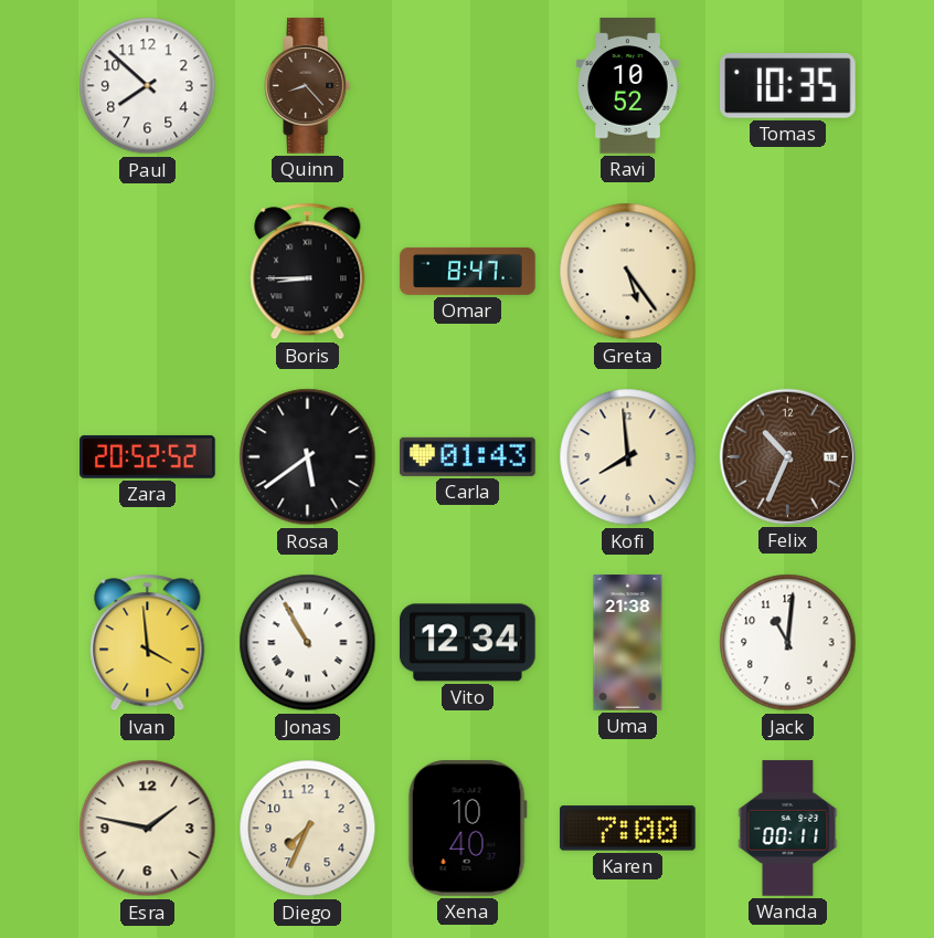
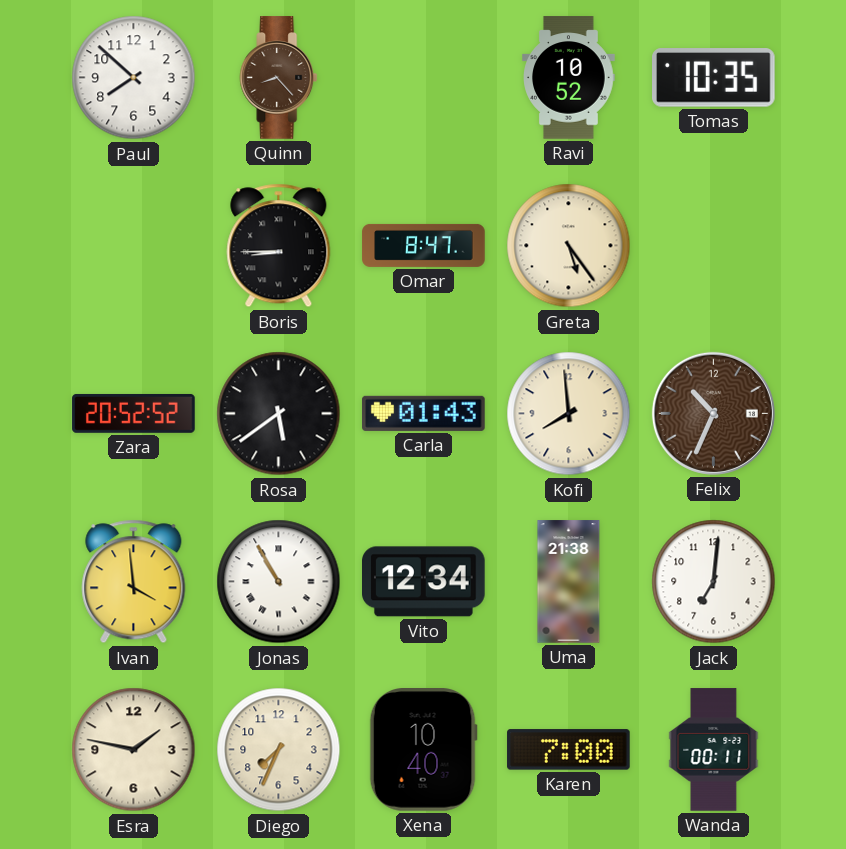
Jack: 11:01 -> 7:01 (714, 582)
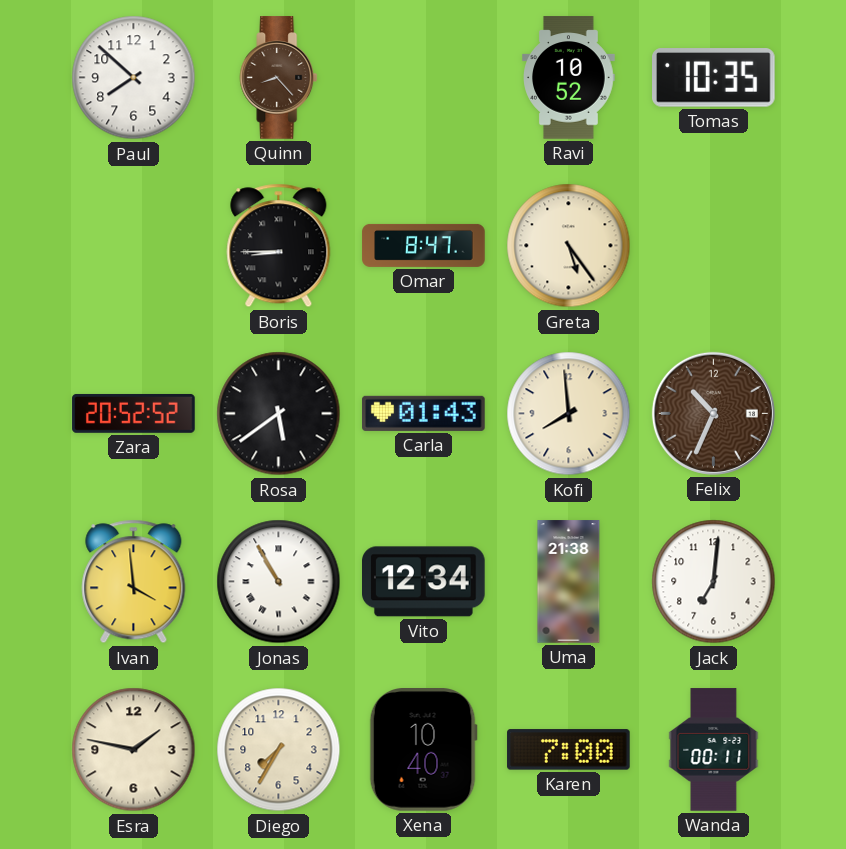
Diego: 7:34 -> 7:35 (279, 750)
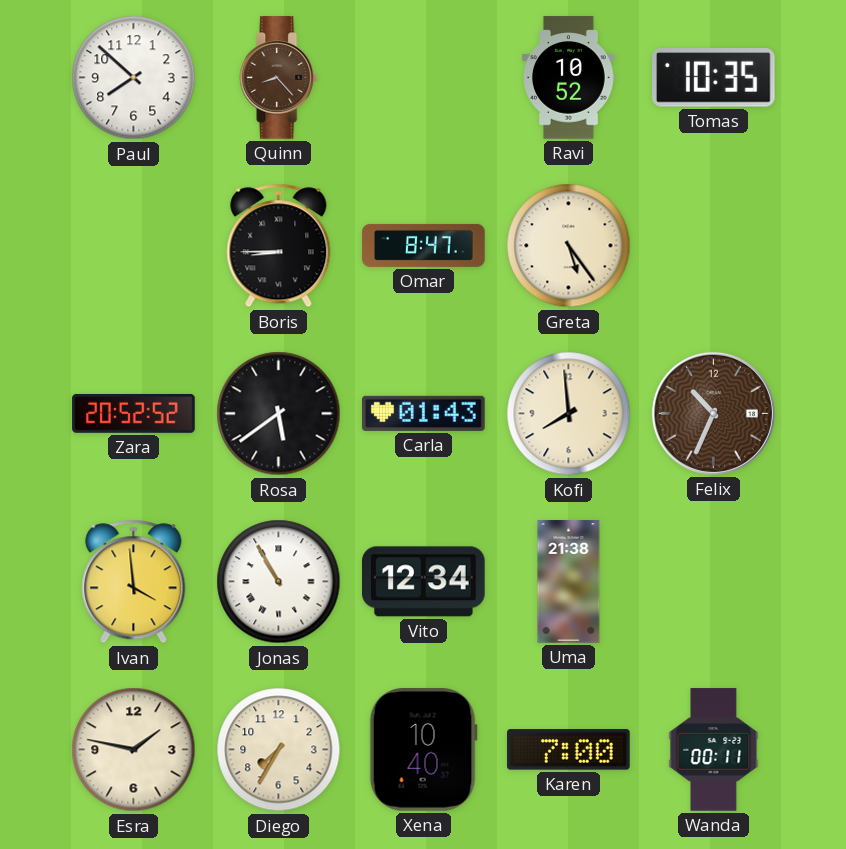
Jack: 7:01 -> none (714, 582)
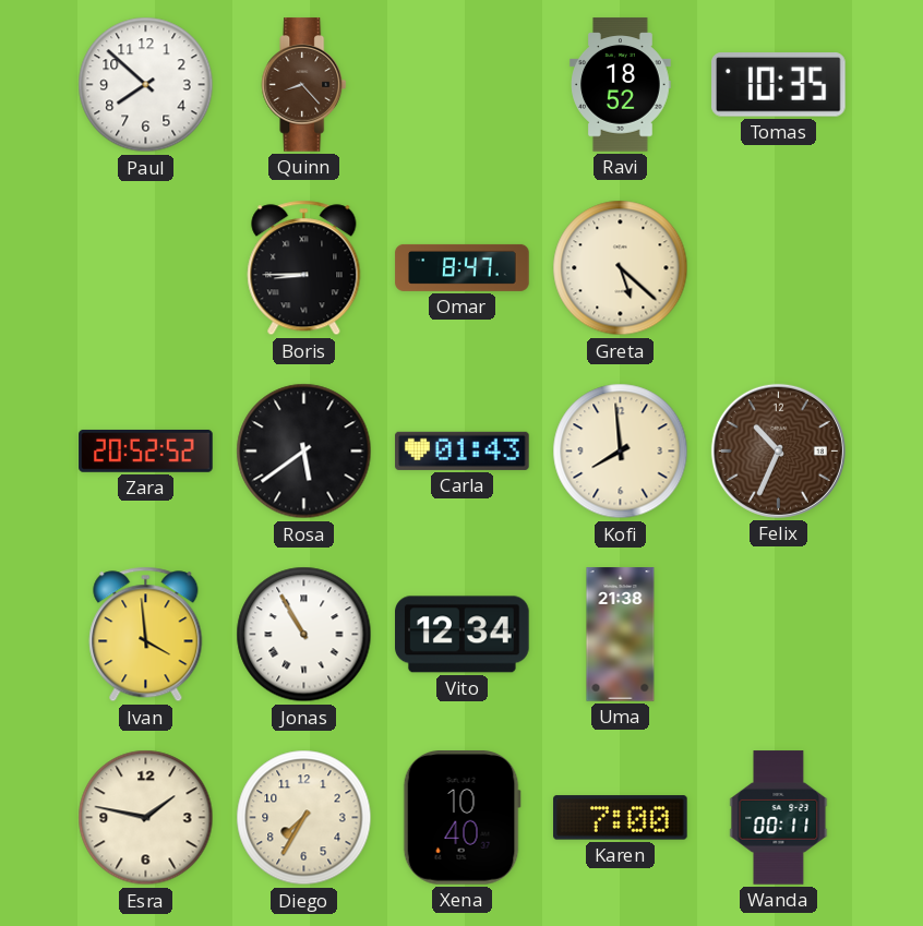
Ravi: 10:52 -> 18:52 (621, 85)
Greta: 5:24 -> 5:22 (621, 268)
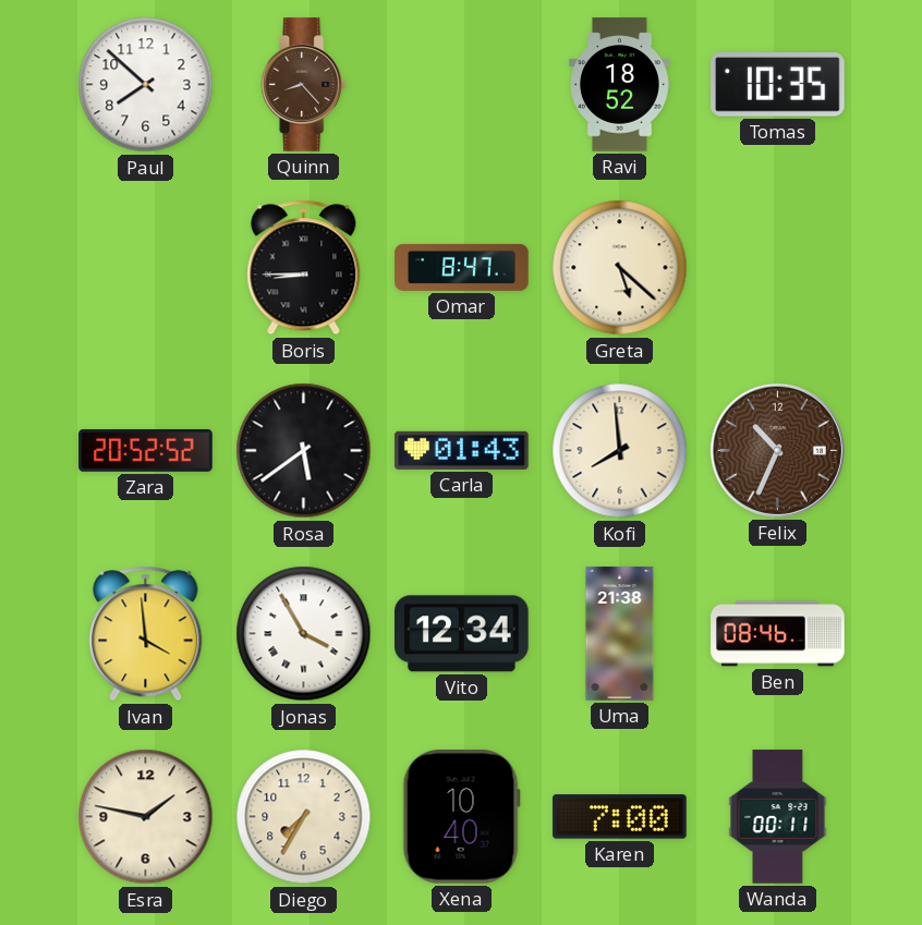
Jonas: 10:55 -> 3:55 (304, 634)
Ben: none -> 08:46 (778, 634)
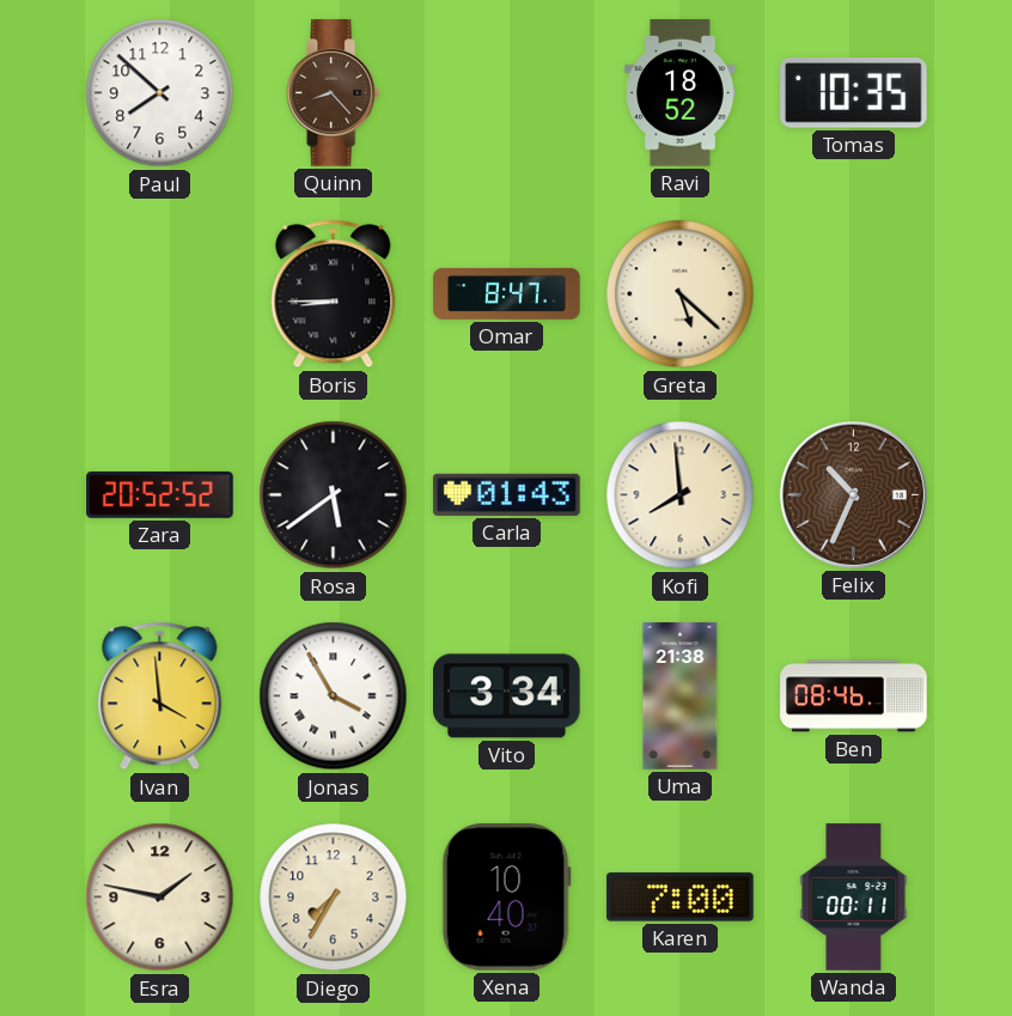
Vito: 12:34 -> 3:34 (507, 696)
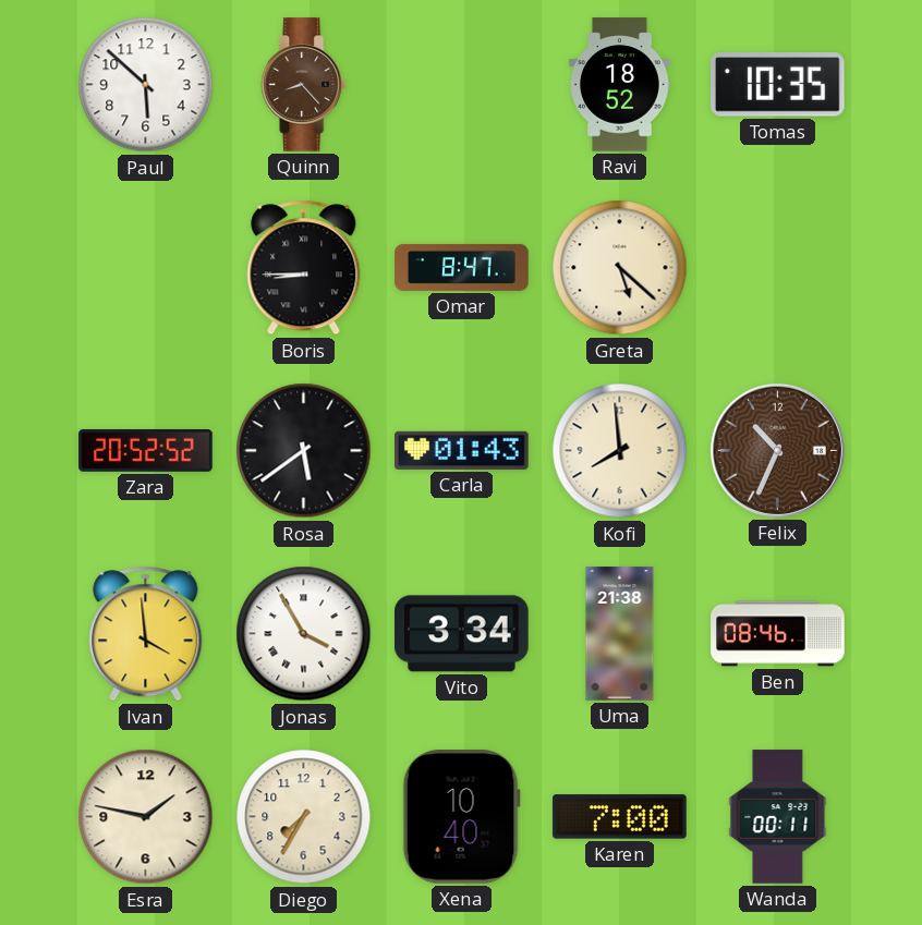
Paul: 7:52 -> 5:52 (146, 85)
